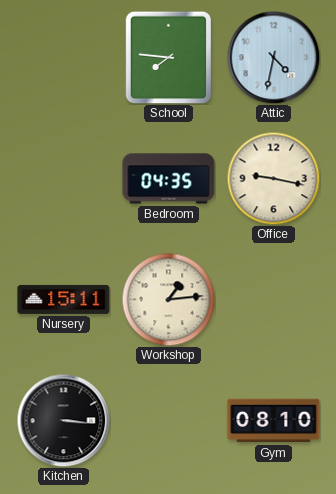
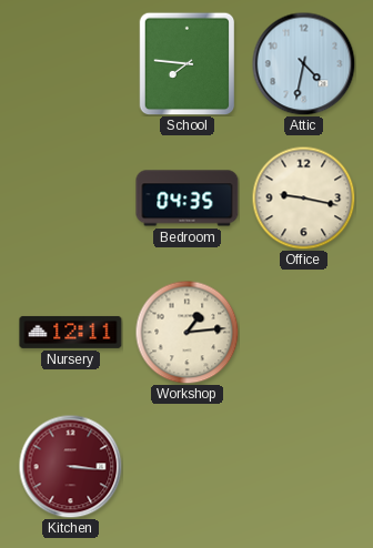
Nursery: 15:11 -> 12:11 (71, 332)
Kitchen dial: black -> burgundy (70, 466)
Gym: 08:10 -> none (274, 421)
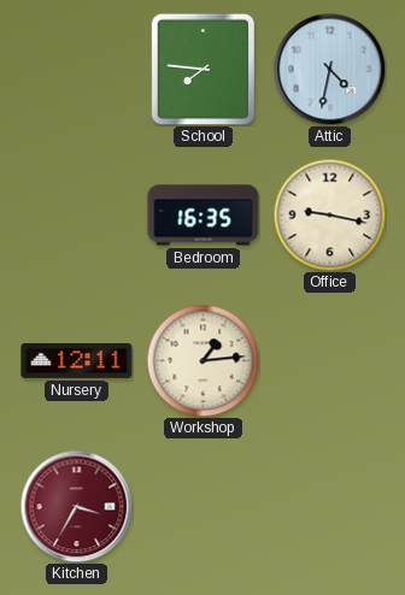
Bedroom: 04:35 -> 16:35 (204, 216)
Kitchen: 3:16 -> 3:35 (76, 506)
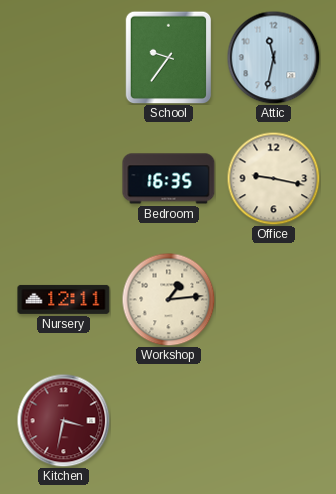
School: 7:46 -> 9:36 (169, 57)
Attic: 4:32 -> 11:32 (273, 57)
Kitchen: 3:35 -> 3:32 (63, 420)
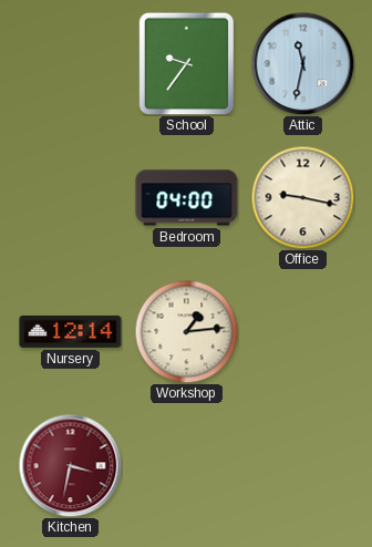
Bedroom: 16:35 -> 04:00 (187, 198)
Nursery: 12:11 -> 12:14 (71, 331)
